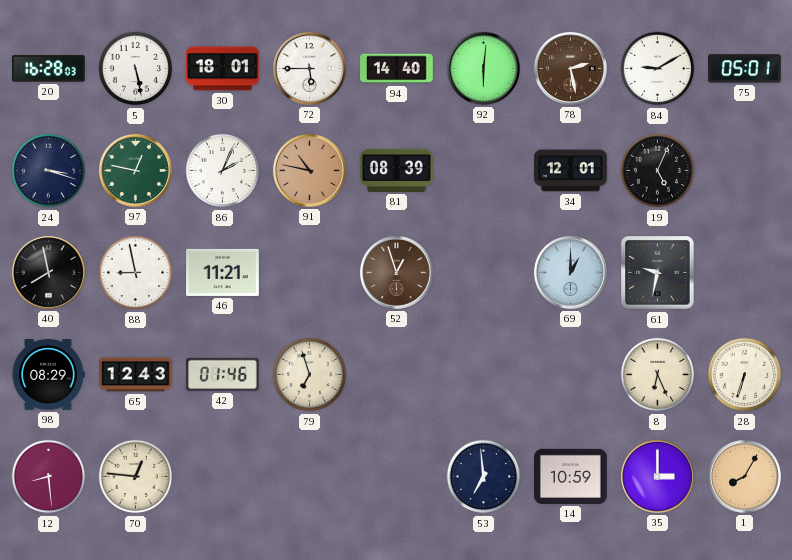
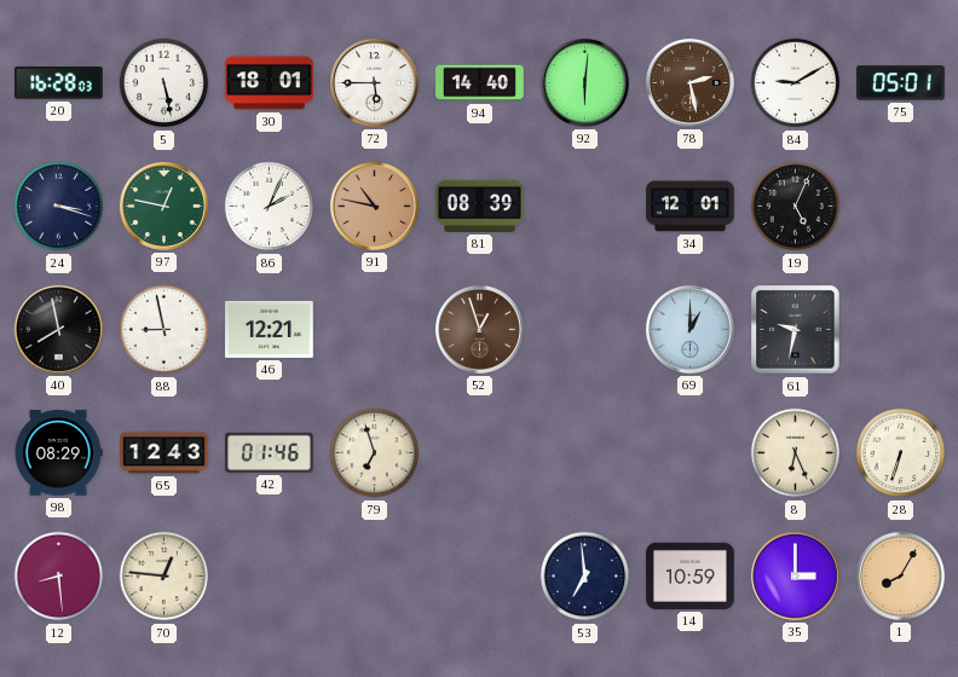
46: 11:21 -> 12:21 (270, 329)
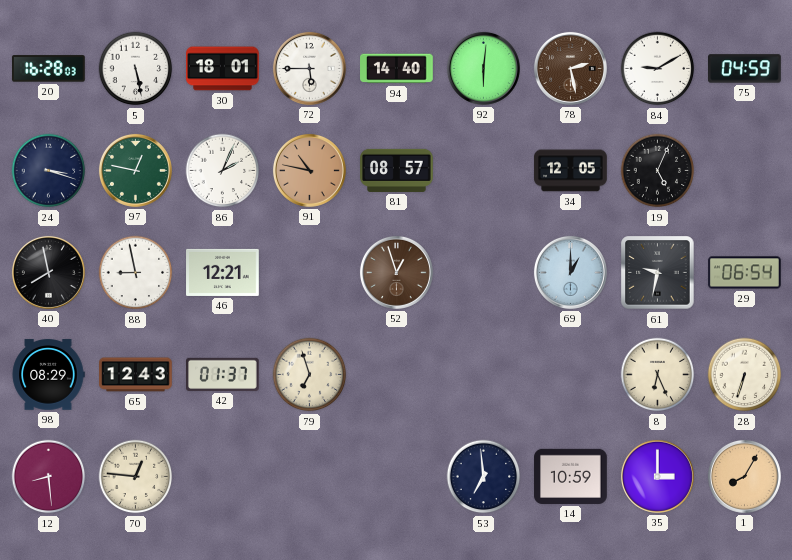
75: 05:01 -> 04:59 (745, 69)
81: 08:39 -> 08:57 (397, 170)
34: 12:01 -> 12:05 (571, 171)
29: none -> 06:54 (745, 273)
42: 01:46 -> 01:37 (223, 374)
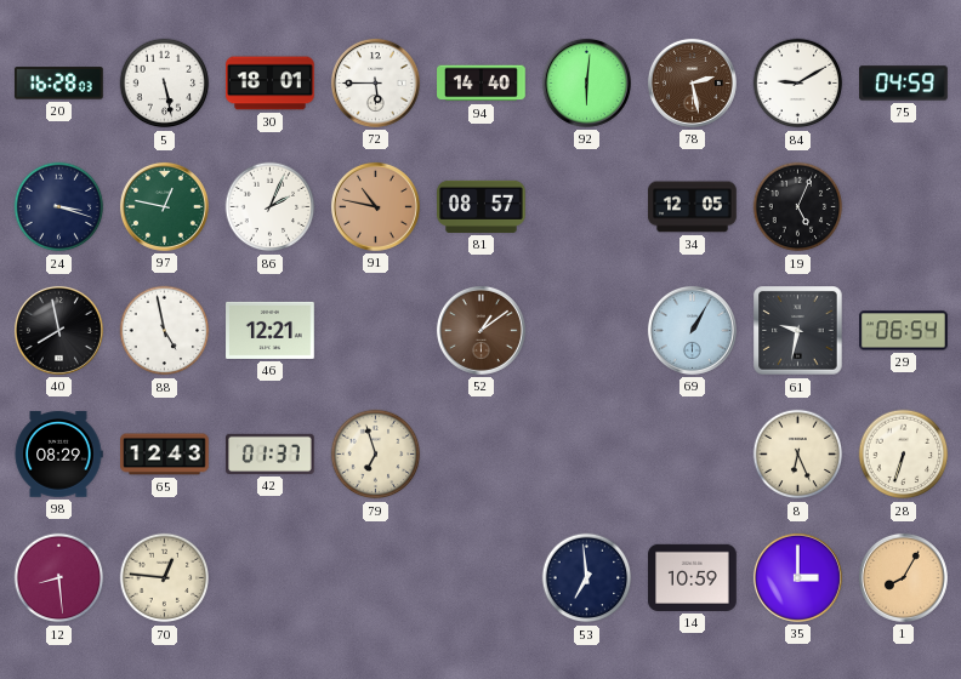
88: 8:58 -> 4:58 (165, 331)
52: 12:57 -> 1:09 (480, 330)
69: 1:00 -> 1:05 (692, 330)
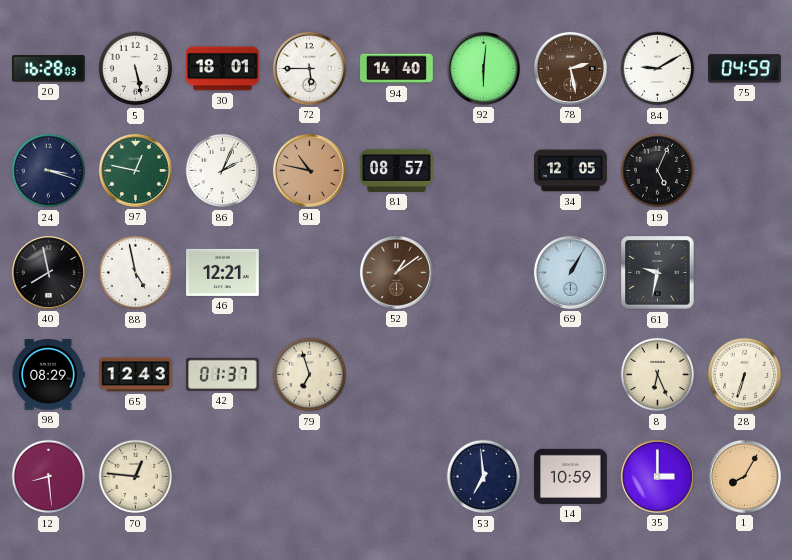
29: 06:54 -> none (904, 331)
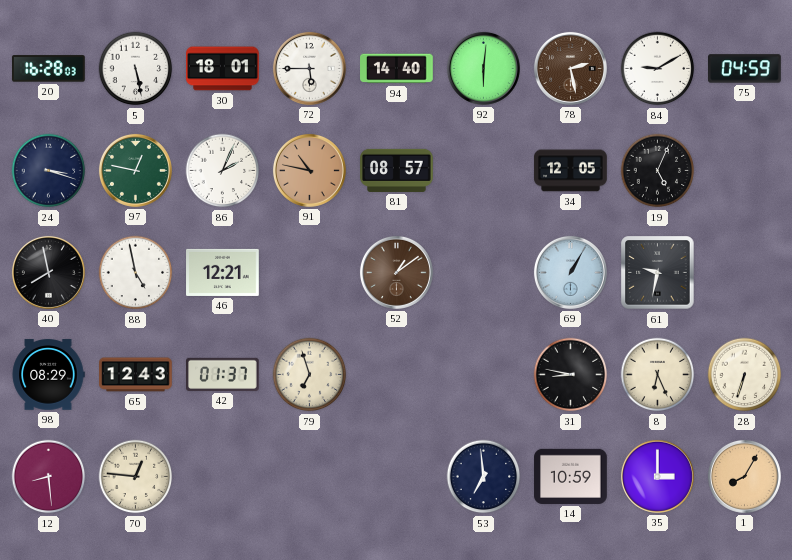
31: none -> 8:47 (571, 375)
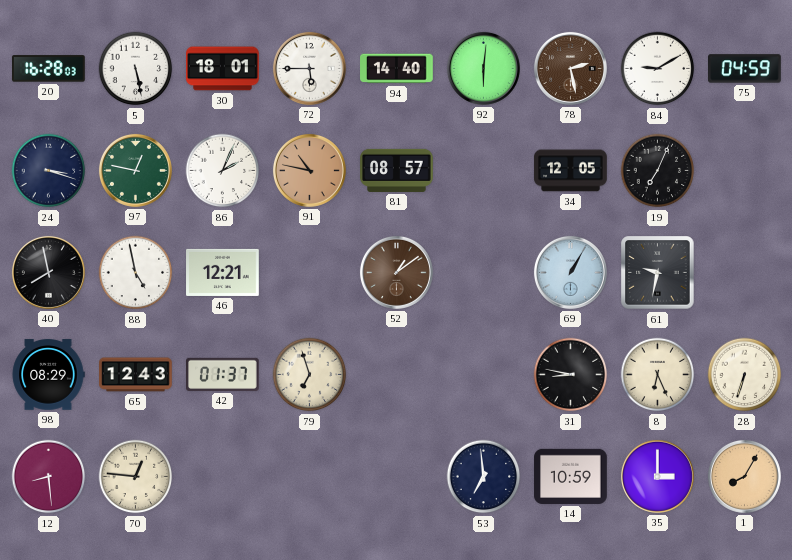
19: 5:04 -> 7:04 (658, 171)
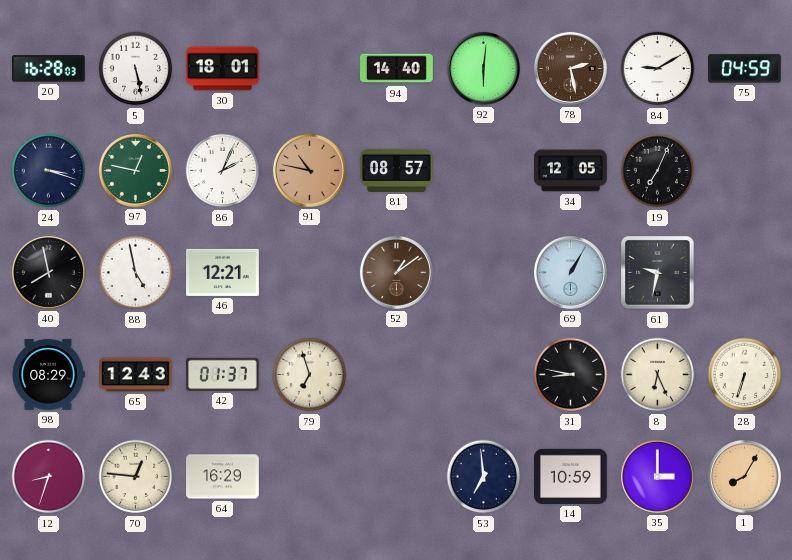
72: 5:45 -> none (309, 68)
12: 8:29 -> 8:33 (49, 477)
64: none -> 16:29 (223, 477)
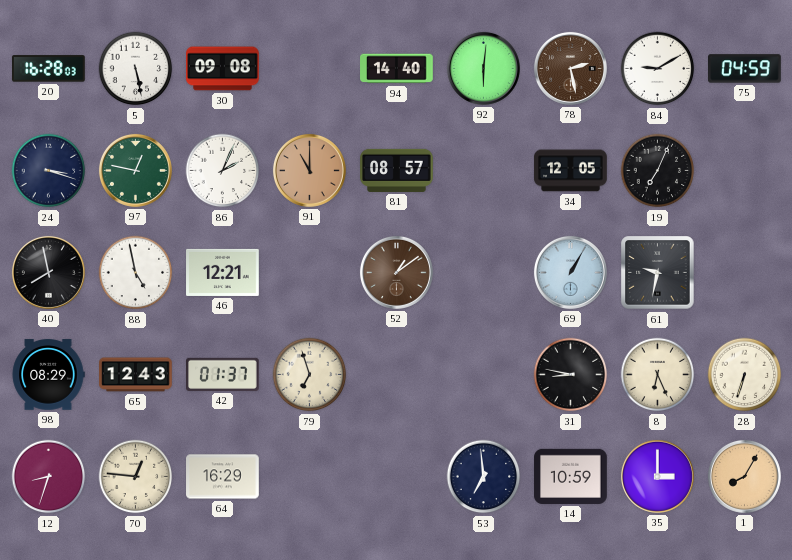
30: 18:01 -> 09:08 (223, 69)
91: 10:47 -> 11:00 (309, 170)
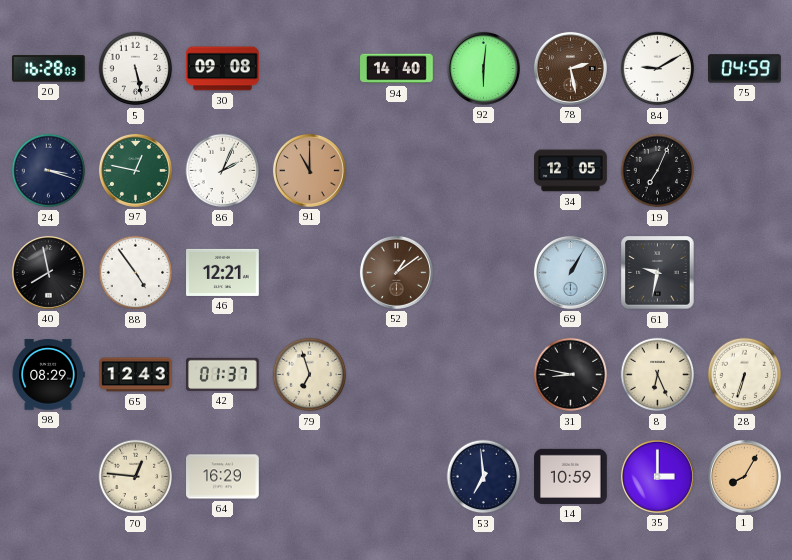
81: 08:57 -> none (397, 170)
88: 4:58 -> 4:54 (136, 273)
12: 8:33 -> none (49, 477)
